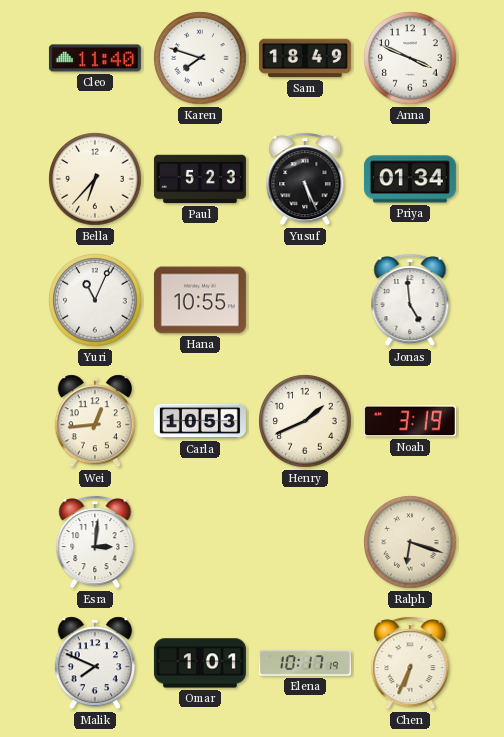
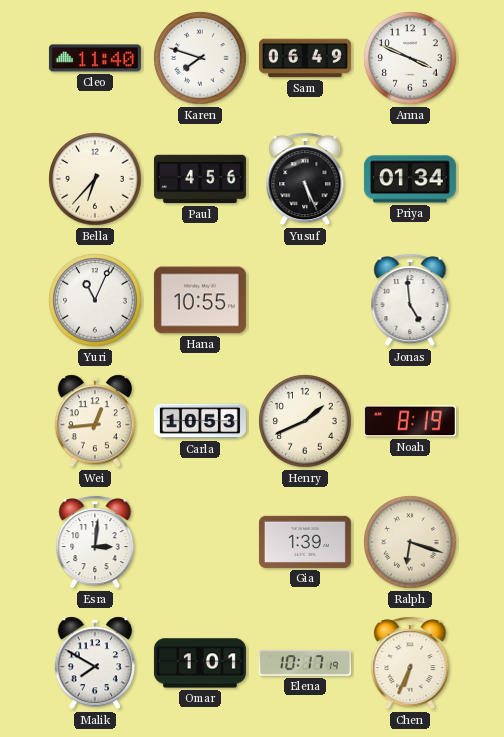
Sam: 18:49 -> 06:49 (305, 58)
Paul: 5:23 -> 4:56 (200, 179)
Noah: 3:19 -> 8:19 (410, 421)
Gia: none -> 1:39 (305, 542)
Malik: 7:49 -> 7:50 (94, 663)
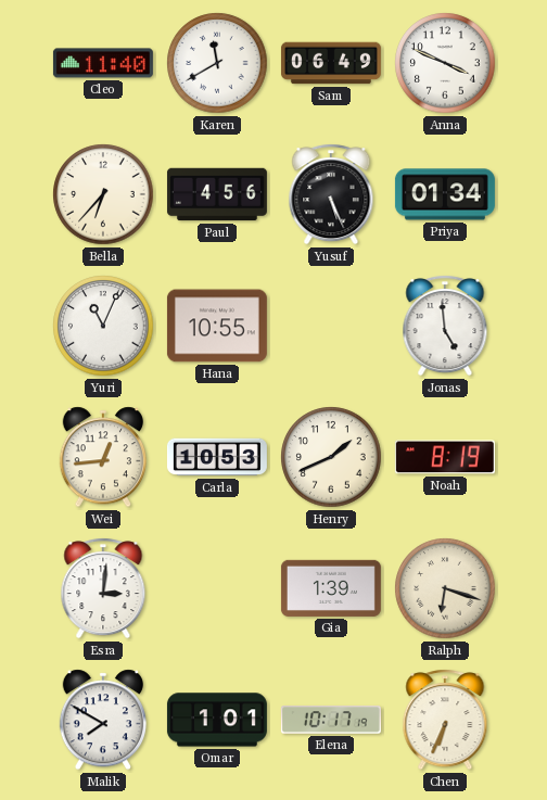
Karen: 7:48 -> 11:40 (217, 63)
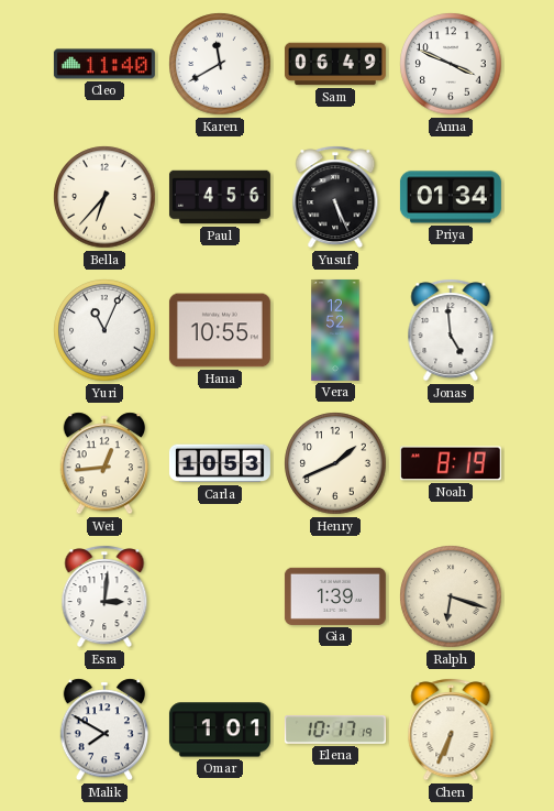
Vera: none -> 12:52 (335, 330)
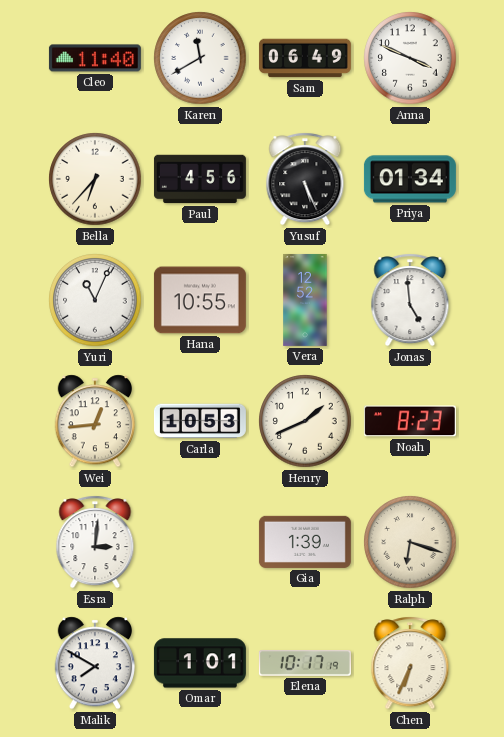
Noah: 8:19 -> 8:23 (410, 421)
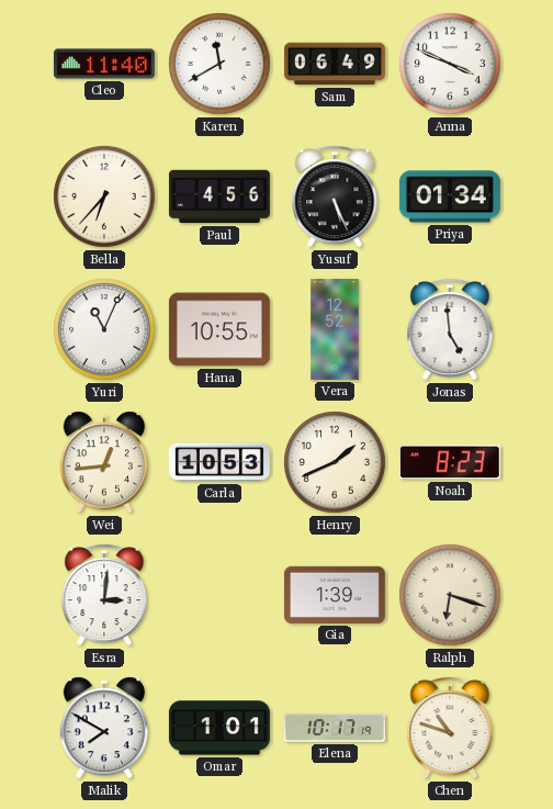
Chen: 6:34 -> 10:48 (450, 728)
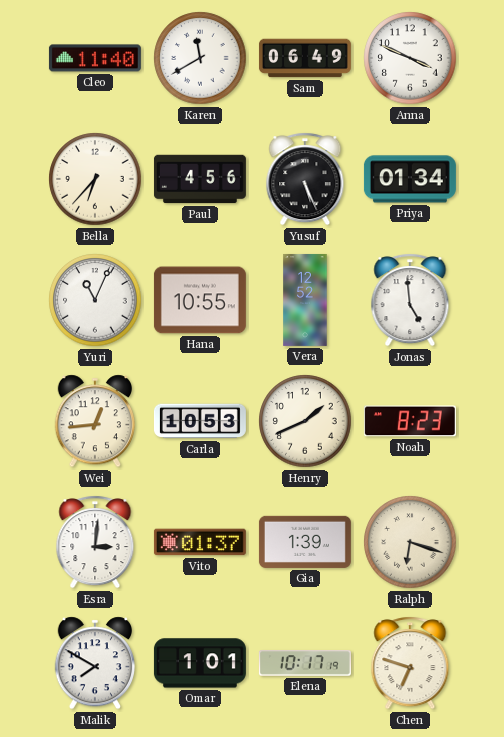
Vito: none -> 01:37 (200, 542)
Chen: 10:48 -> 6:48 (410, 663)
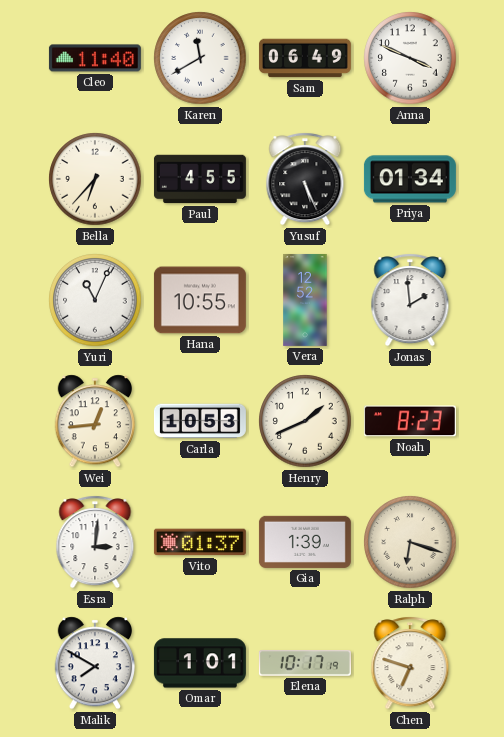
Paul: 4:56 -> 4:55 (200, 179)
Jonas: 4:59 -> 1:59 (410, 300)
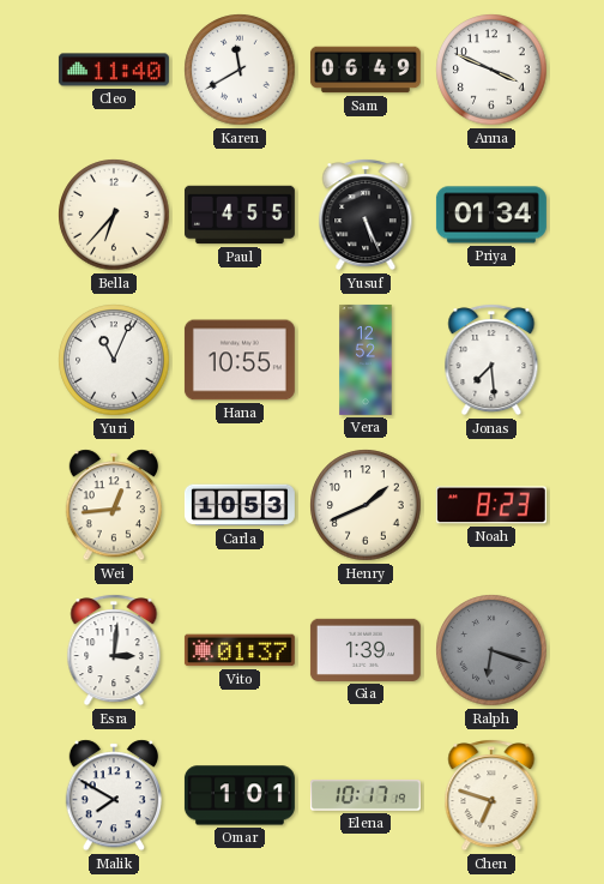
Jonas: 1:59 -> 7:29 (491, 360)
Ralph dial: cream -> grey (491, 650)
